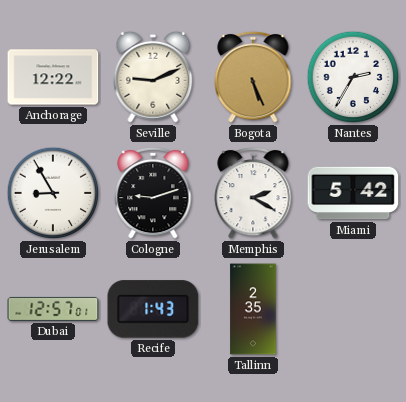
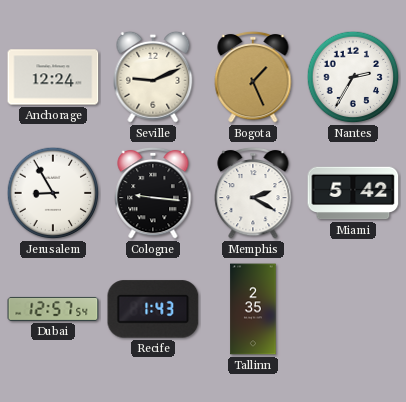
Anchorage: 12:22 -> 12:24 (53, 77)
Bogota: 5:26 -> 1:26 (253, 77)
Cologne: 9:12 -> 9:16 (153, 193)
Dubai: 12:57:01 -> 12:57:54 (53, 309)
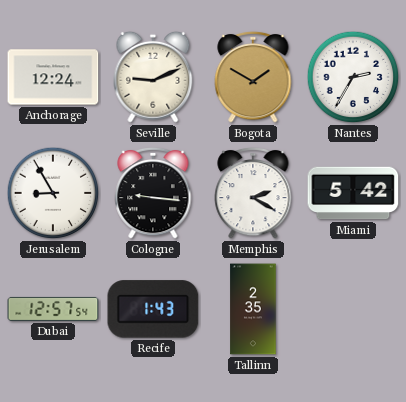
Bogota: 1:26 -> 1:50 (253, 77)
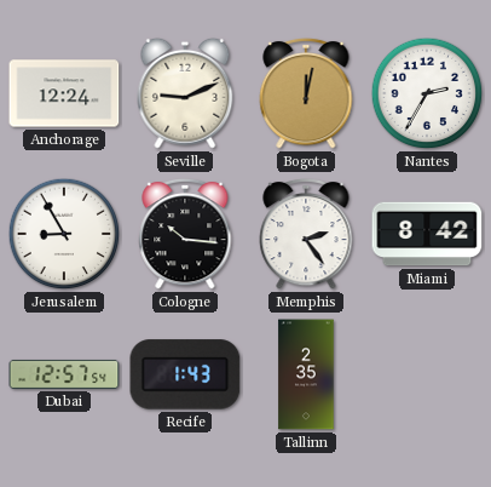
Bogota: 1:50 -> 12:02 (306, 93)
Cologne: 9:16 -> 10:16 (185, 234)
Memphis: 2:20 -> 2:24 (306, 234)
Miami: 5:42 -> 8:42 (427, 234)
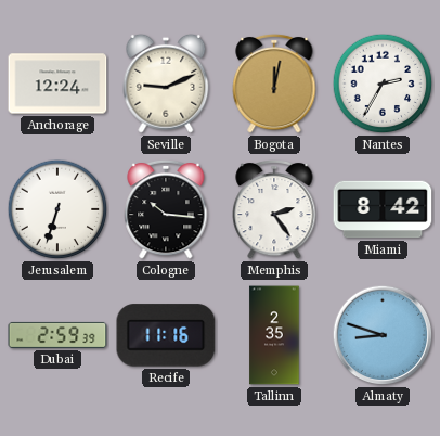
Jerusalem: 8:55 -> 6:33 (57, 209)
Dubai: 12:57 -> 2:59 (57, 335)
Recife: 1:43 -> 11:16 (166, 335)
Almaty: none -> 8:48 (383, 335)
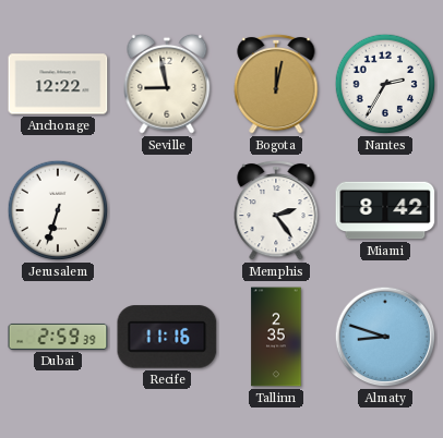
Anchorage: 12:24 -> 12:22 (58, 84)
Seville: 9:11 -> 8:58 (167, 84)
Cologne: 10:16 -> none (166, 209)
